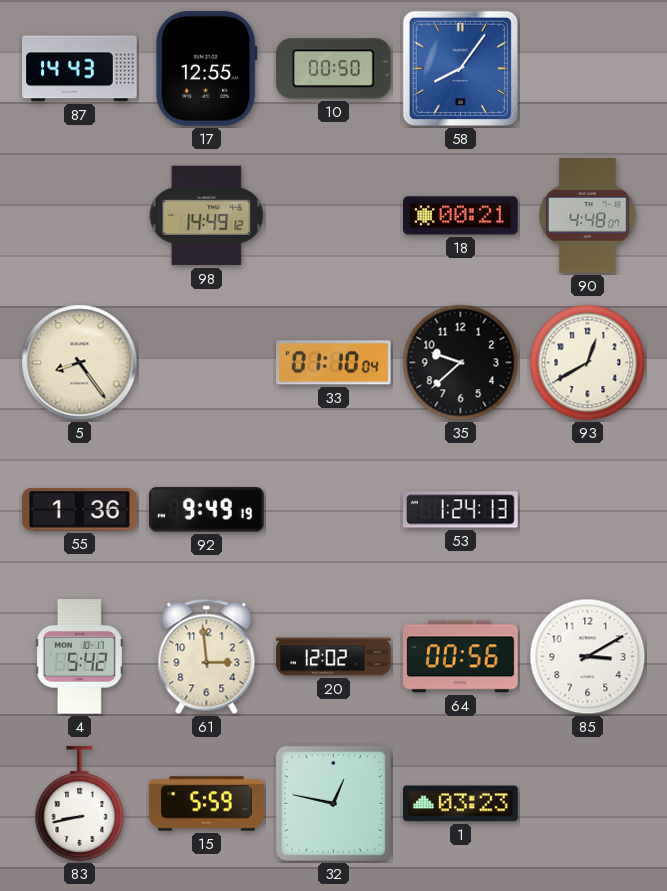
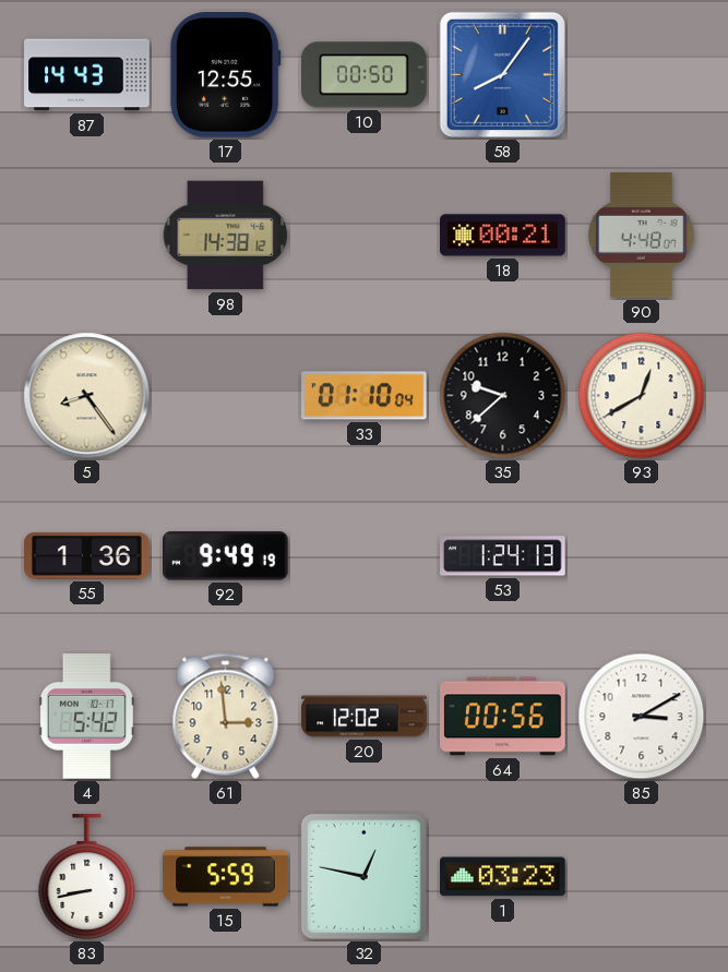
98: 14:49 -> 14:38 (226, 236)
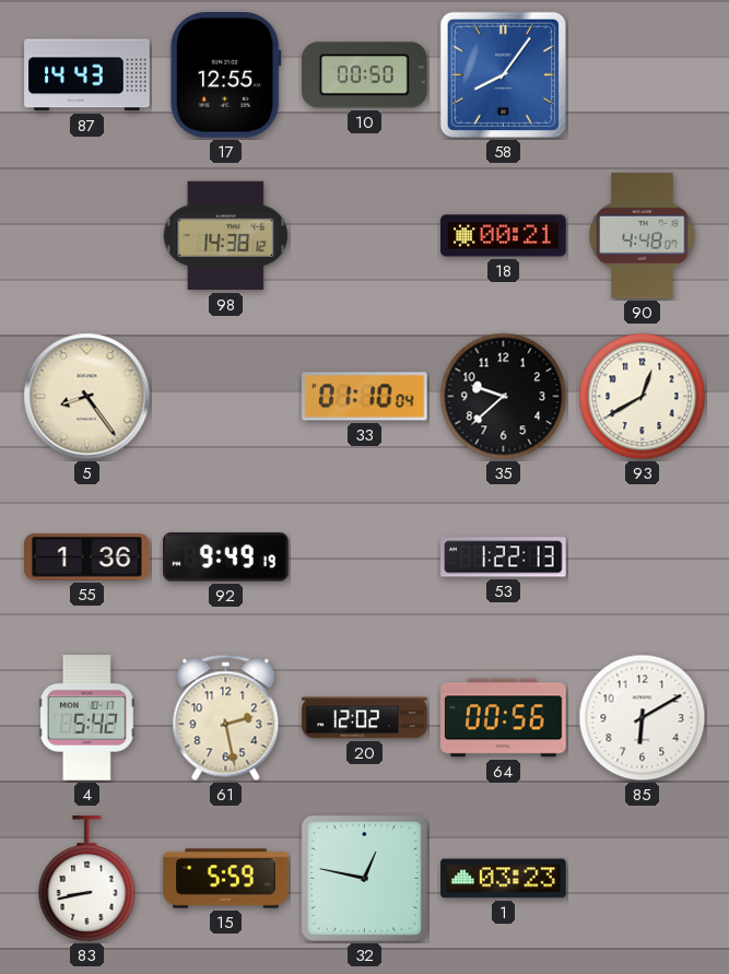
53: 1:24 -> 1:22 (504, 558)
61: 2:59 -> 2:28 (226, 718)
85: 3:10 -> 6:10 (643, 718)
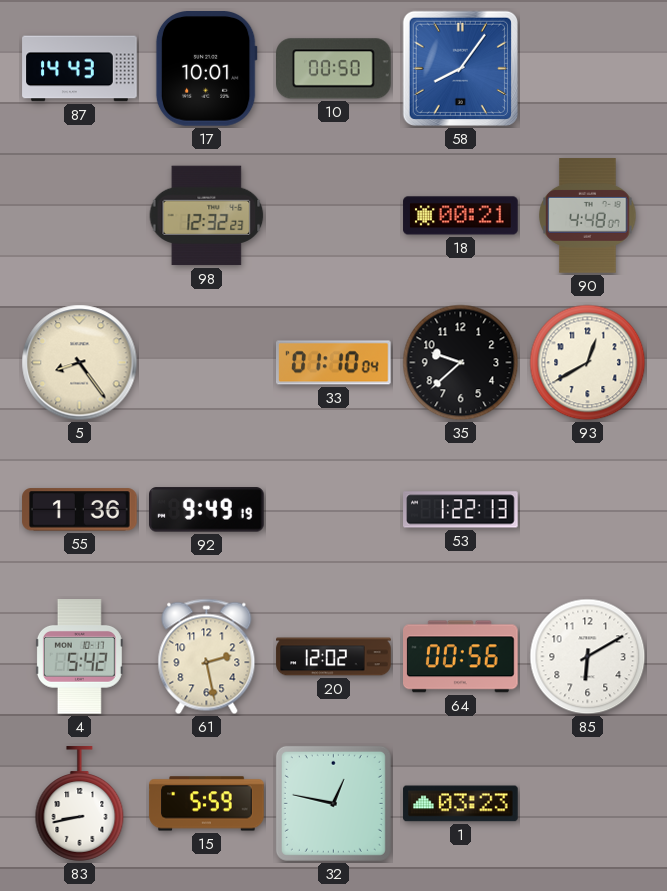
17: 12:55 -> 10:01 (206, 69)
98: 14:38 -> 12:32 (207, 216)
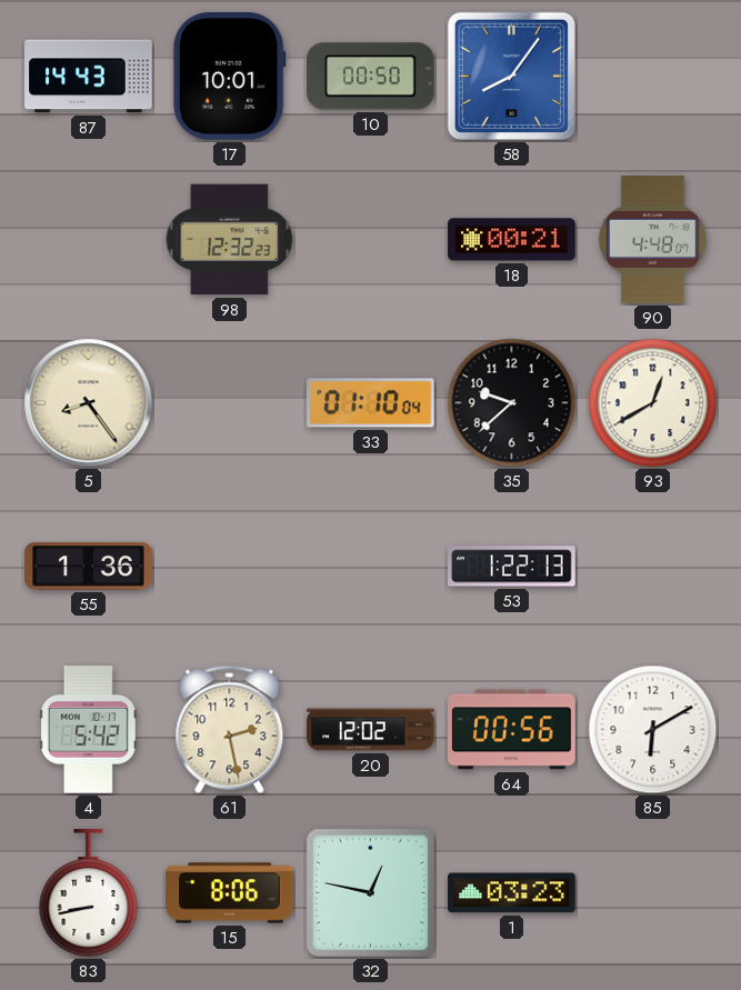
92: 9:49 -> none (207, 510)
15: 5:59 -> 8:06 (230, 893)
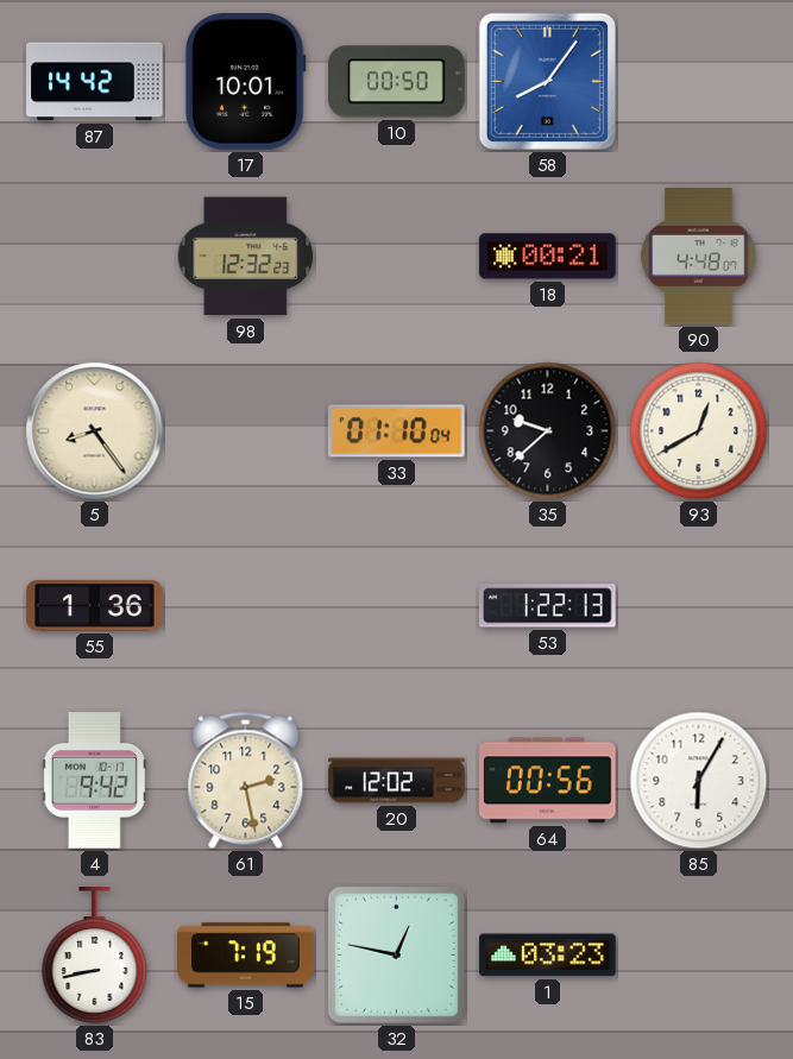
87: 14:43 -> 14:42 (95, 82)
4: 5:42 -> 9:42 (94, 781)
85: 6:10 -> 6:05 (699, 781)
15: 8:06 -> 7:19 (246, 956)
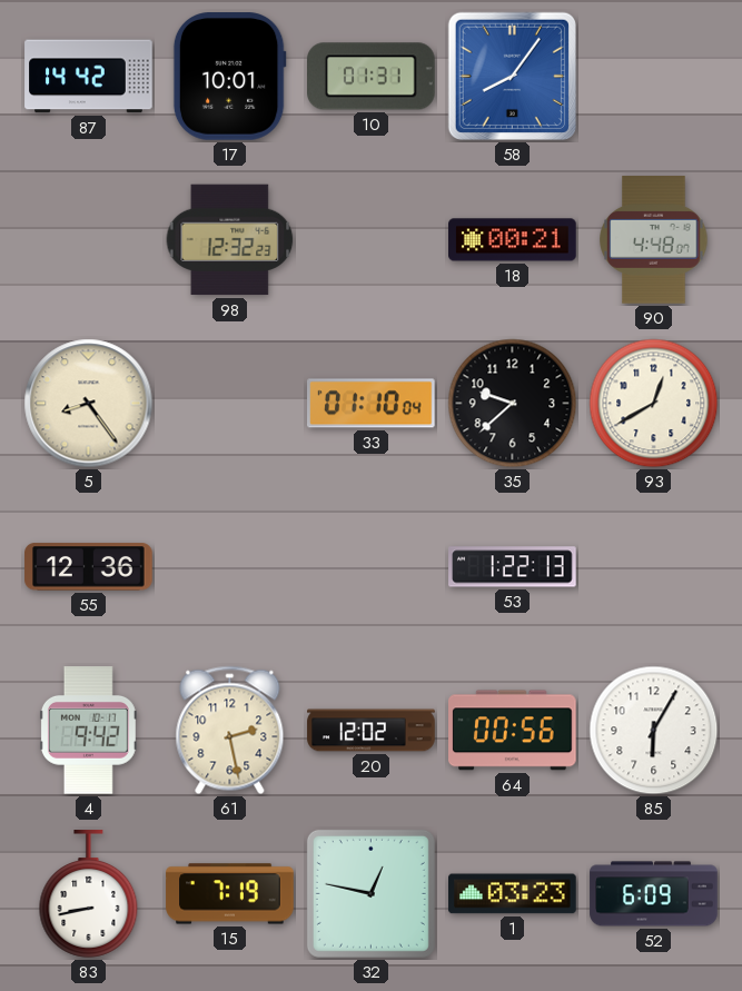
10: 00:50 -> 01:31 (372, 77)
55: 1:36 -> 12:36 (89, 567)
52: none -> 6:09 (654, 894)
